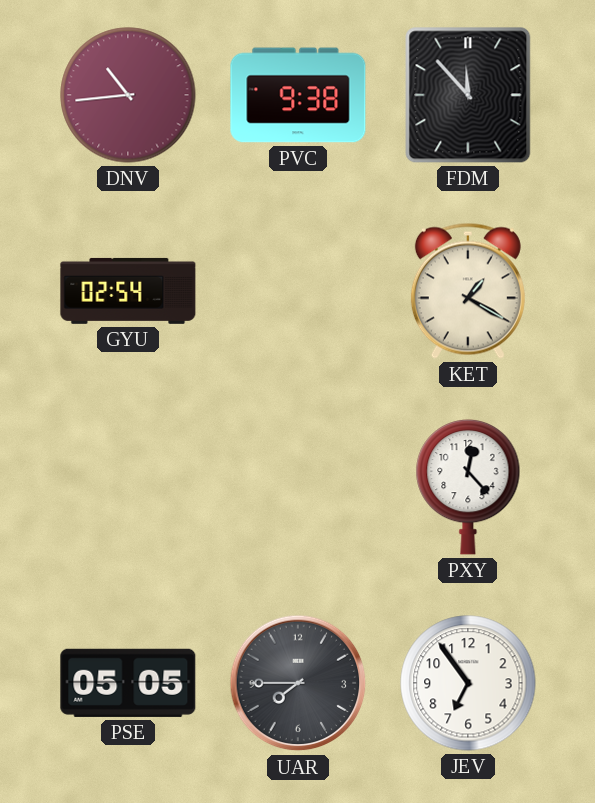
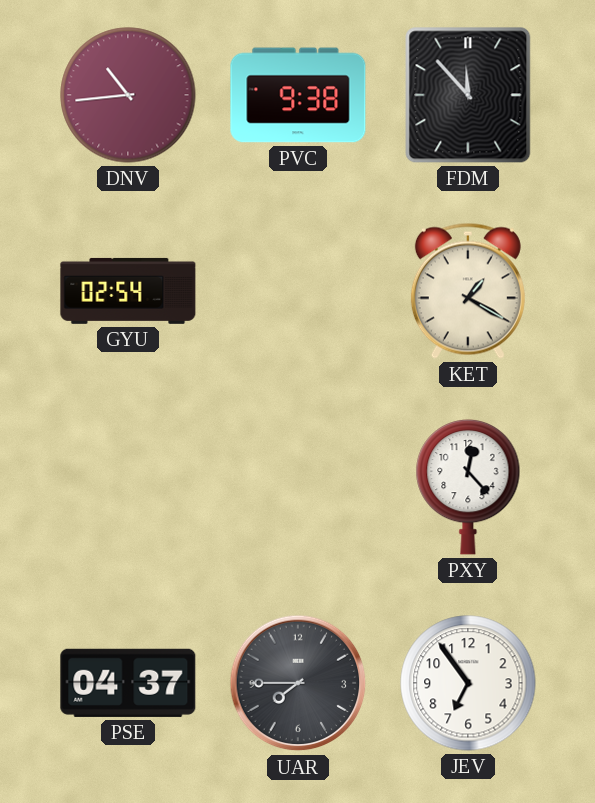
PSE: 05:05 -> 04:37 (128, 683)
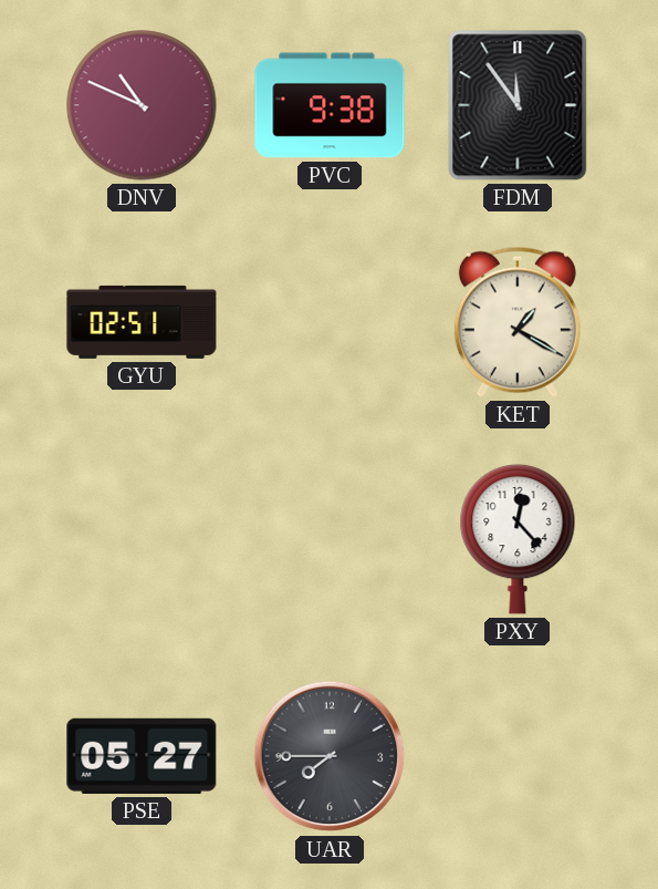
DNV: 10:44 -> 10:49 (142, 105)
FDM: 11:53 -> 11:54 (518, 105)
GYU: 02:54 -> 02:51 (142, 322)
PSE: 04:37 -> 05:27 (142, 756)
JEV: 6:54 -> none (468, 683)
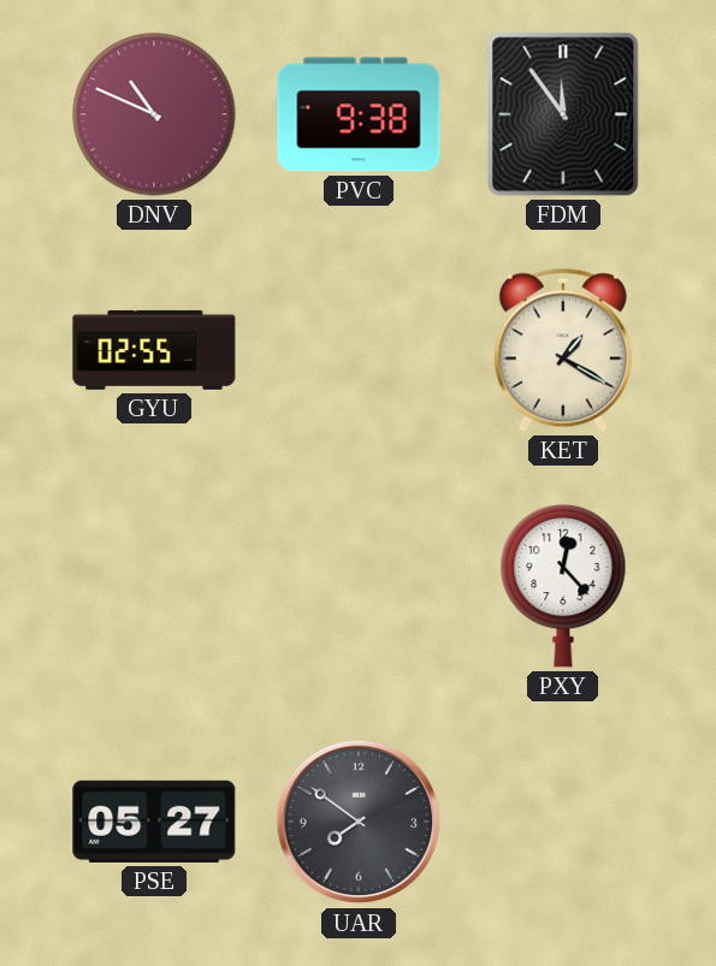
GYU: 02:51 -> 02:55 (154, 350)
UAR: 7:45 -> 7:51 (359, 822)
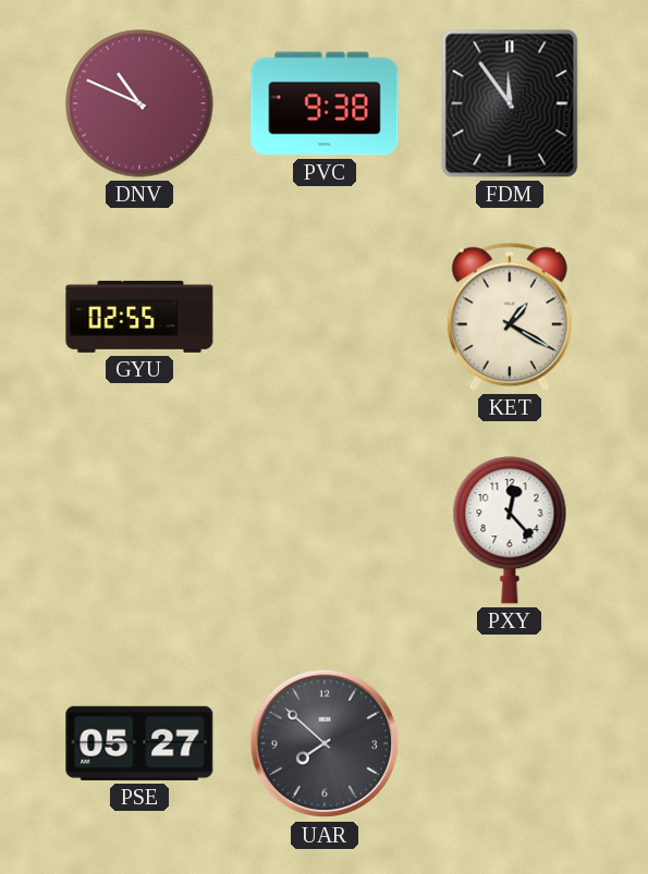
UAR: 7:51 -> 7:52 (325, 743)
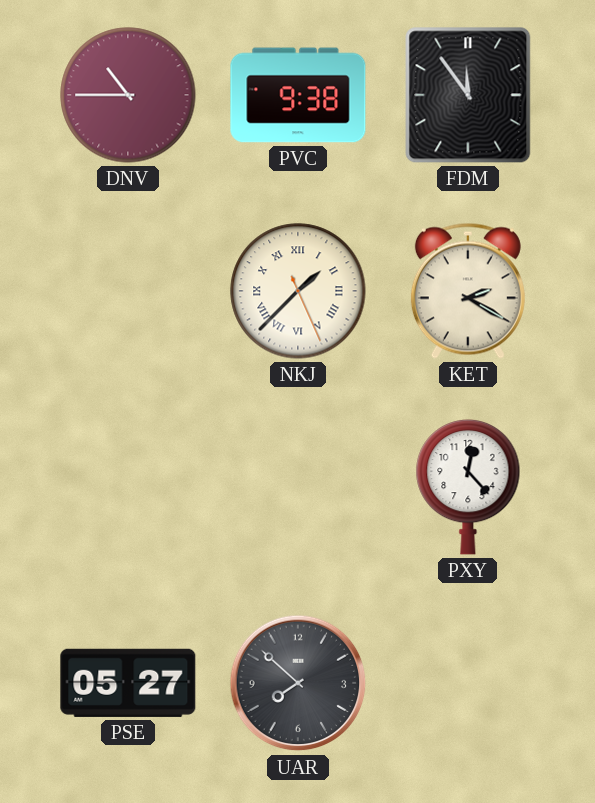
DNV: 10:49 -> 10:45 (128, 95)
GYU: 02:55 -> none (139, 317)
NKJ: none -> 1:37 (298, 291)
KET: 1:20 -> 2:20 (468, 291)
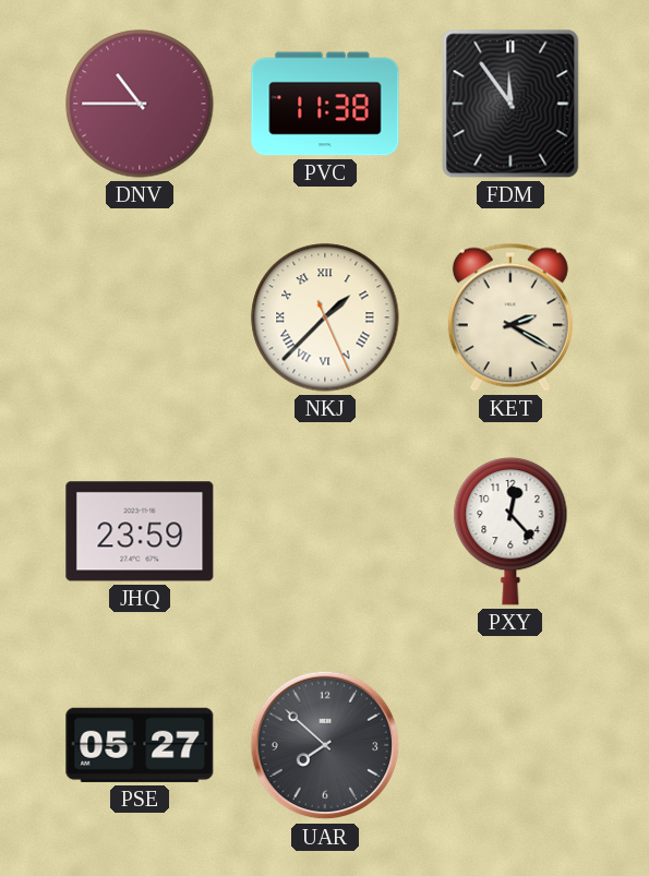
PVC: 9:38 -> 11:38 (325, 104)
JHQ: none -> 23:59 (140, 531)
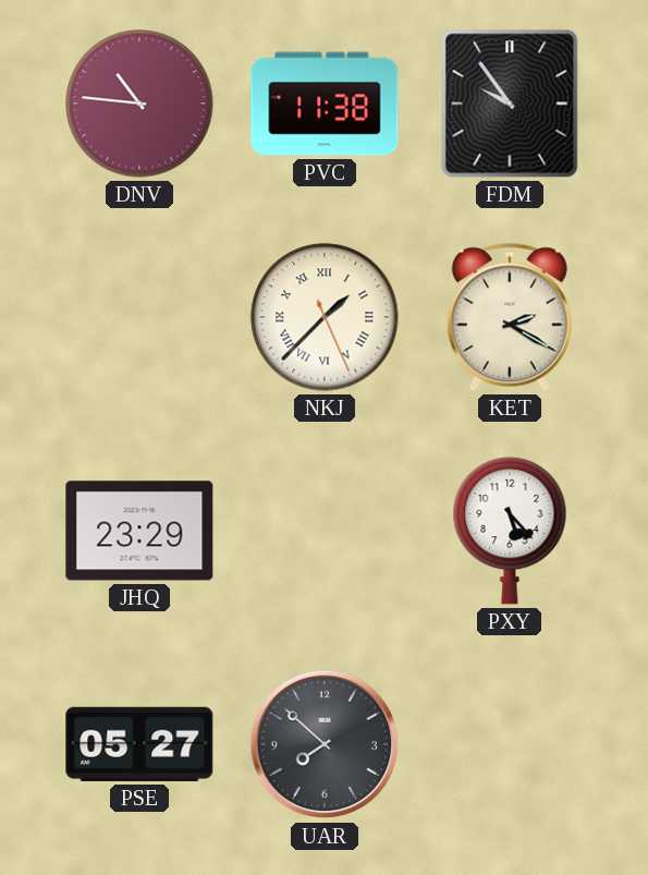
DNV: 10:45 -> 10:46 (139, 104)
FDM: 11:54 -> 9:54 (510, 104)
JHQ: 23:59 -> 23:29 (139, 531)
PXY: 12:23 -> 5:23 (510, 531)
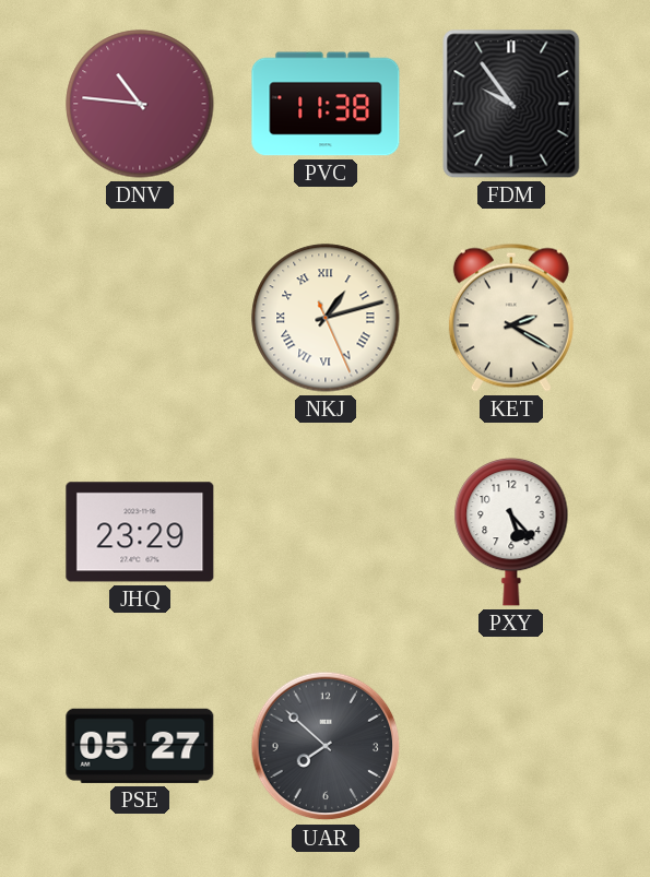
NKJ: 1:37 -> 1:12 (326, 318)
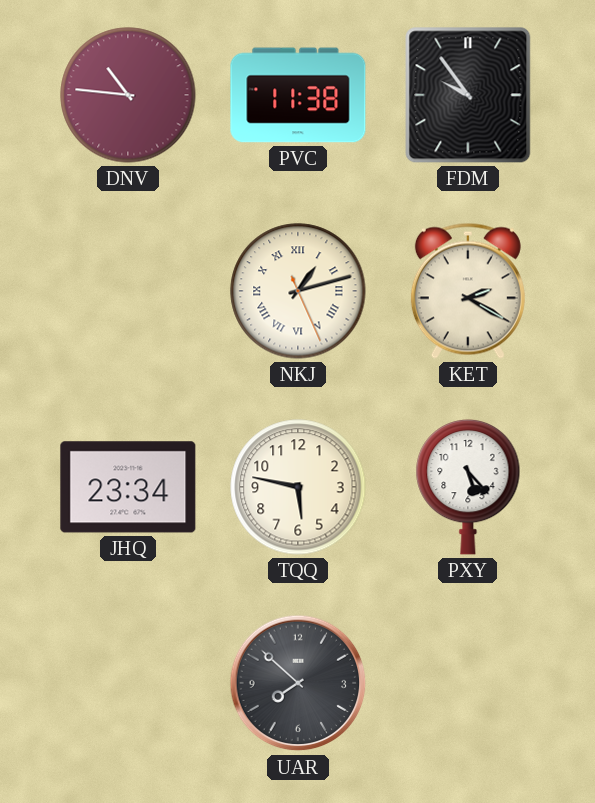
JHQ: 23:29 -> 23:34 (128, 487)
TQQ: none -> 5:47 (298, 487)
PSE: 05:27 -> none (140, 746)
